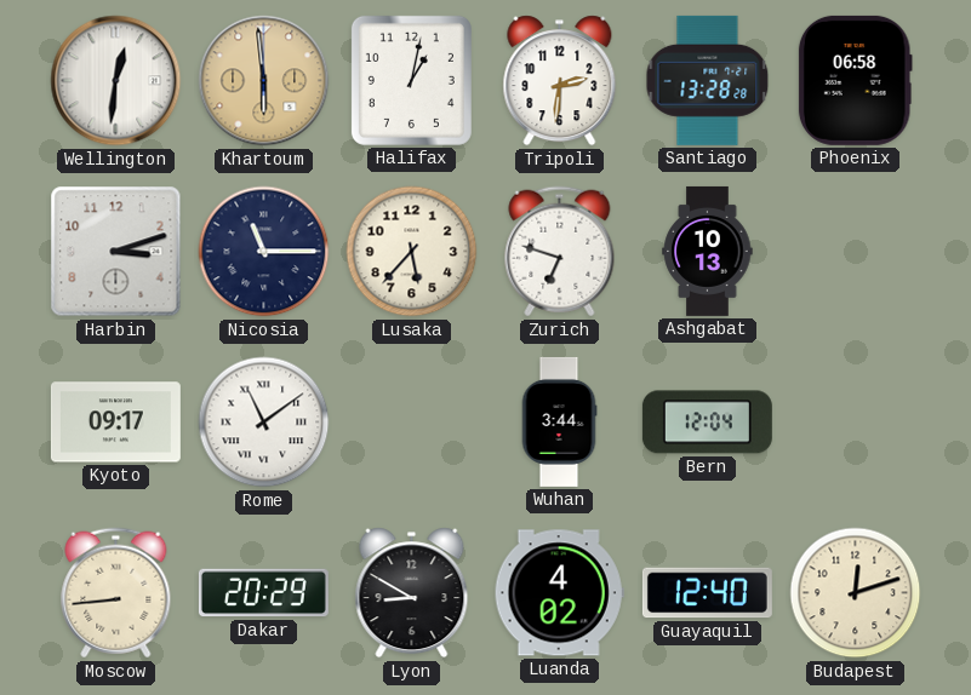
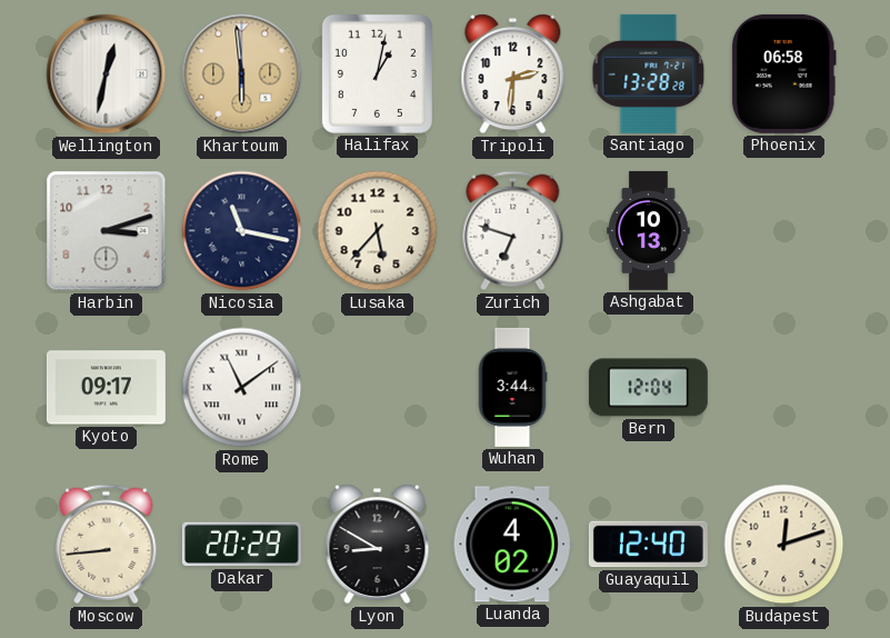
Wellington: 12:31 -> 12:32 (107, 74)
Nicosia: 11:15 -> 11:17 (242, 231)
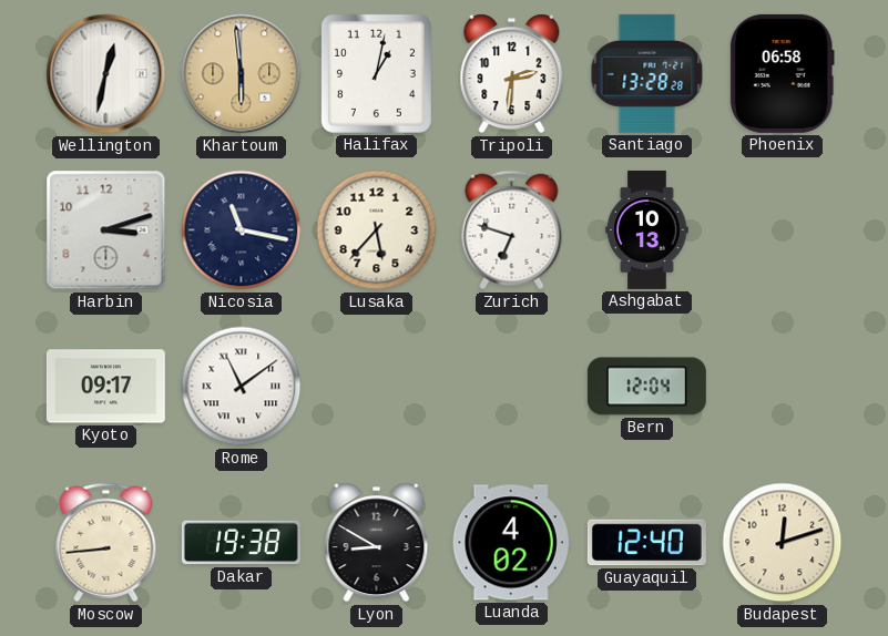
Wuhan: 3:44 -> none (512, 387)
Dakar: 20:29 -> 19:38 (241, 543)
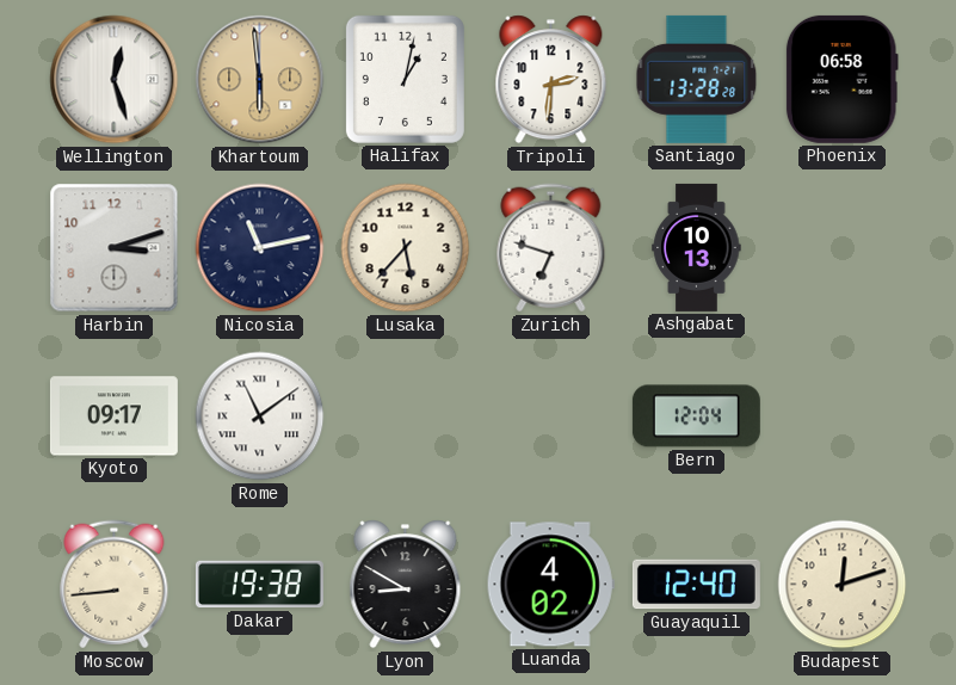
Wellington: 12:32 -> 12:27 (115, 80)
Nicosia: 11:17 -> 11:13 (260, 248)
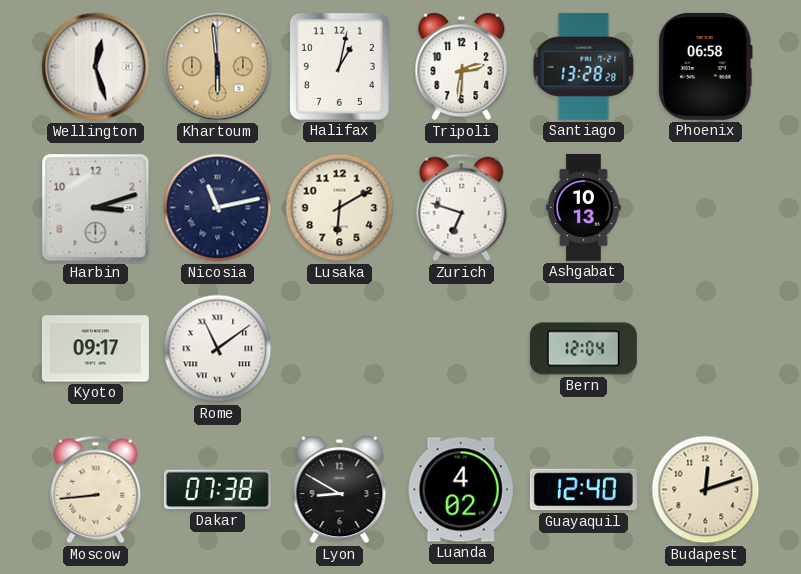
Lusaka: 5:37 -> 6:10 (340, 208)
Dakar: 19:38 -> 07:38 (217, 490)
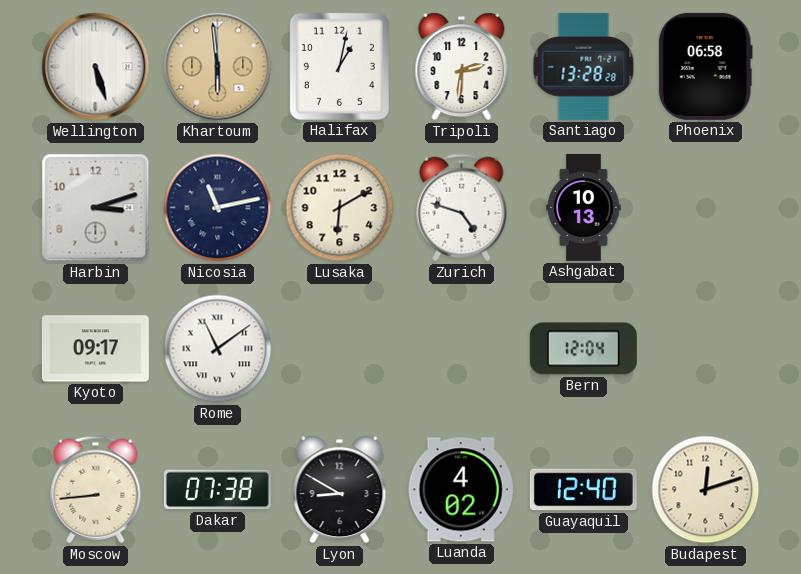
Wellington: 12:27 -> 5:27 (96, 67)
Zurich: 6:48 -> 4:48 (462, 208)
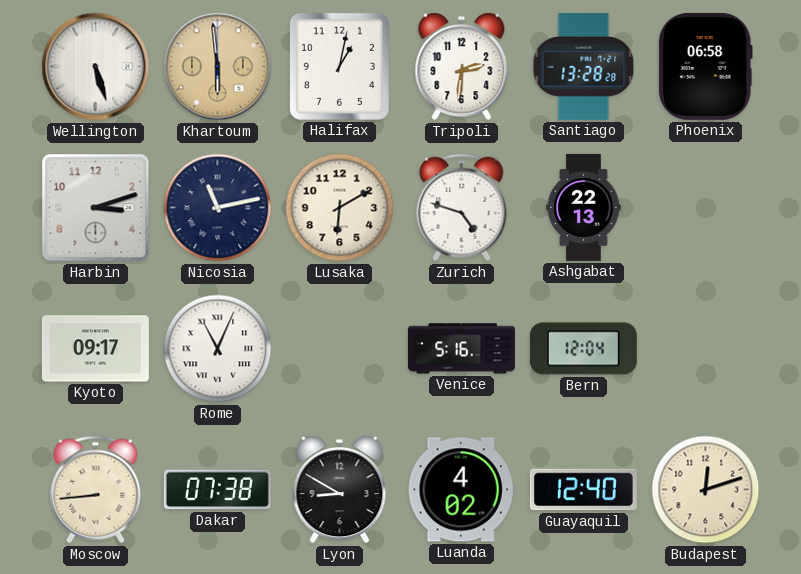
Ashgabat: 10:13 -> 22:13 (584, 207)
Rome: 11:09 -> 11:04 (218, 349)
Venice: none -> 5:16 (461, 349)
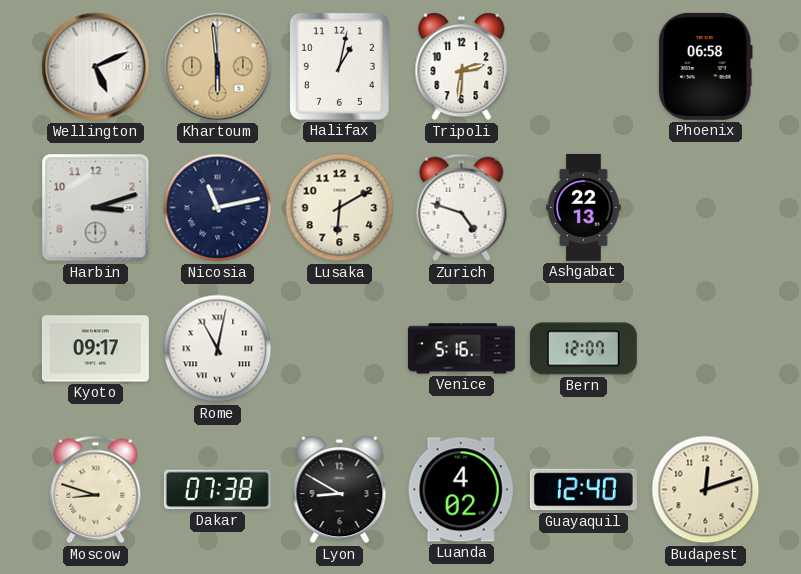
Wellington: 5:27 -> 5:11 (96, 67)
Santiago: 13:28 -> none (584, 66)
Rome: 11:04 -> 11:02 (218, 349)
Bern: 12:04 -> 12:07 (583, 349)
Moscow: 8:44 -> 8:48 (96, 490)
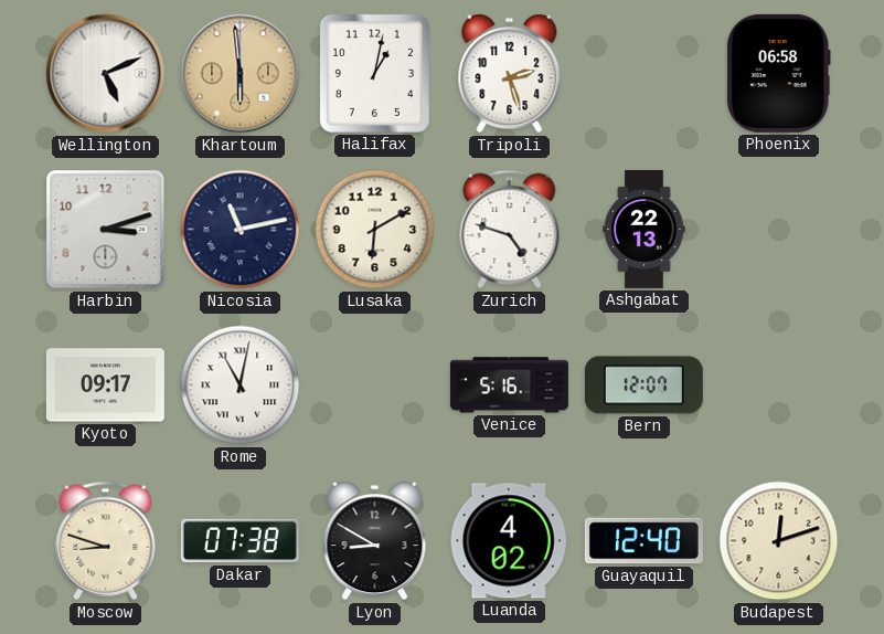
Tripoli: 2:31 -> 2:27 (510, 74)
